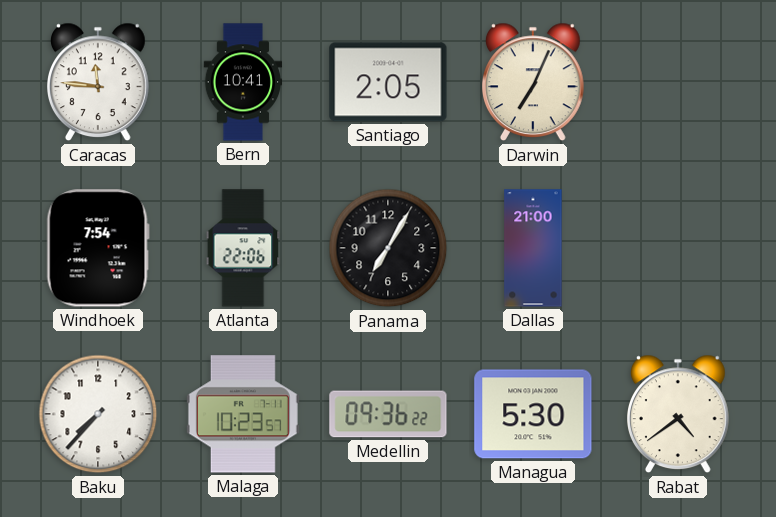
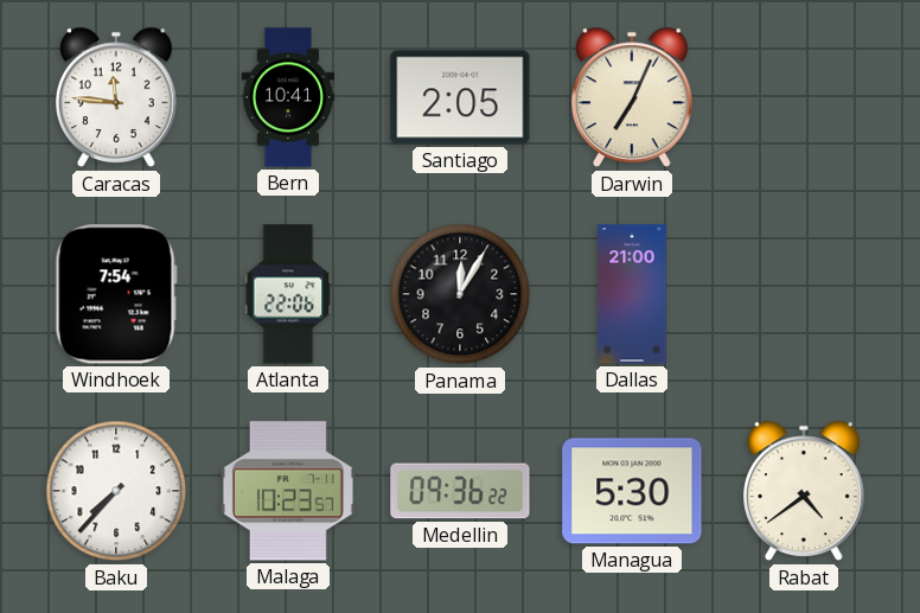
Panama: 7:05 -> 12:05 (460, 294)
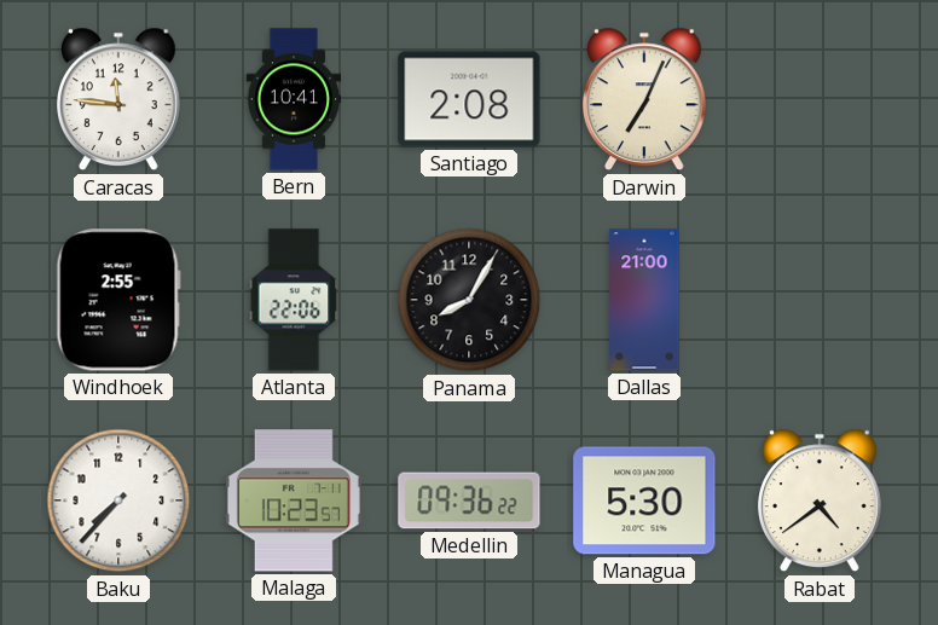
Santiago: 2:05 -> 2:08 (469, 99)
Windhoek: 7:54 -> 2:55 (118, 300)
Panama: 12:05 -> 8:05 (469, 300)
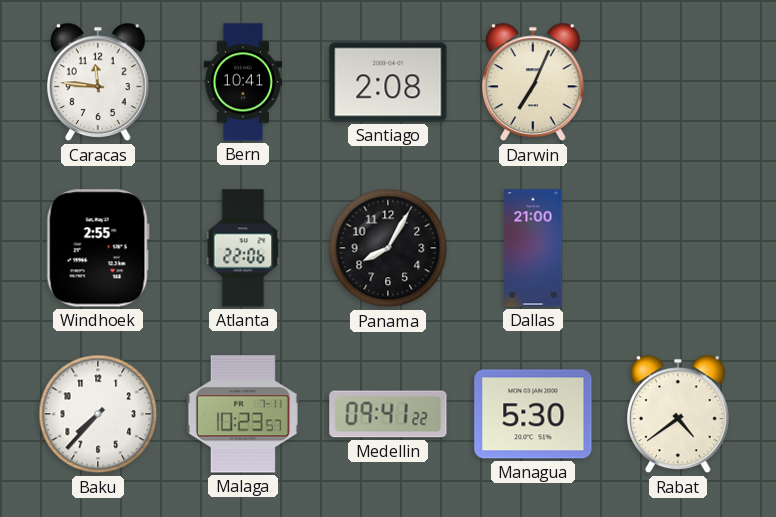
Medellin: 09:36 -> 09:41 (388, 414)
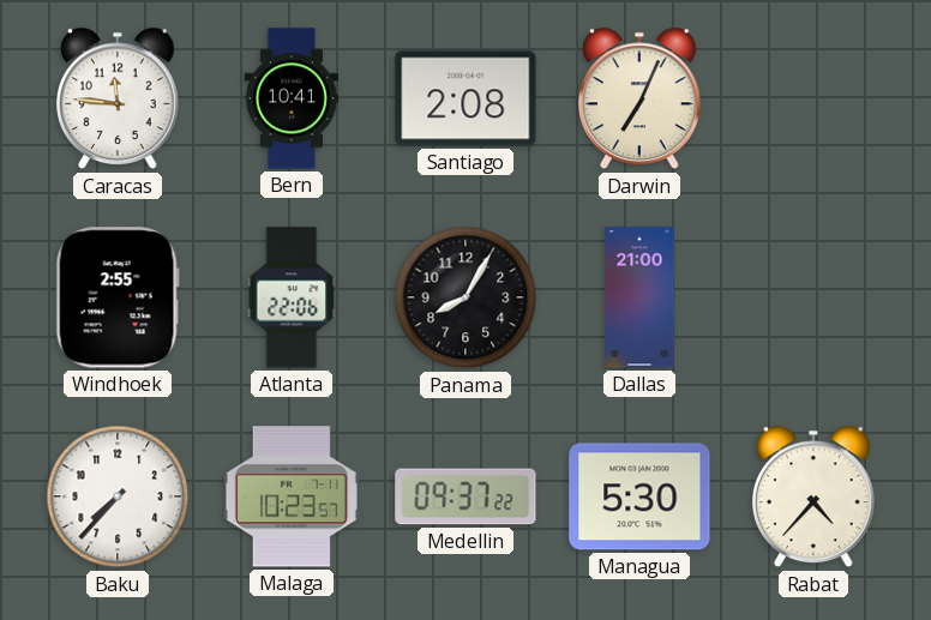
Medellin: 09:41 -> 09:37 (465, 496)
Rabat: 4:39 -> 4:37 (815, 496)
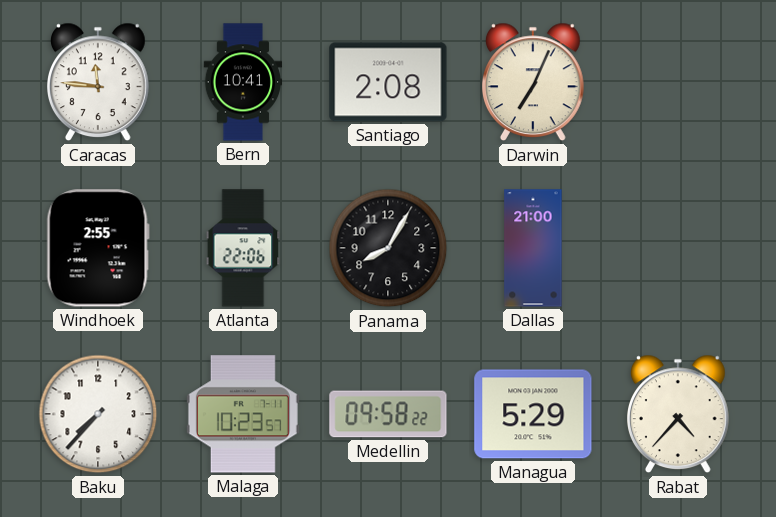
Medellin: 09:37 -> 09:58 (388, 414)
Managua: 5:30 -> 5:29 (533, 414)
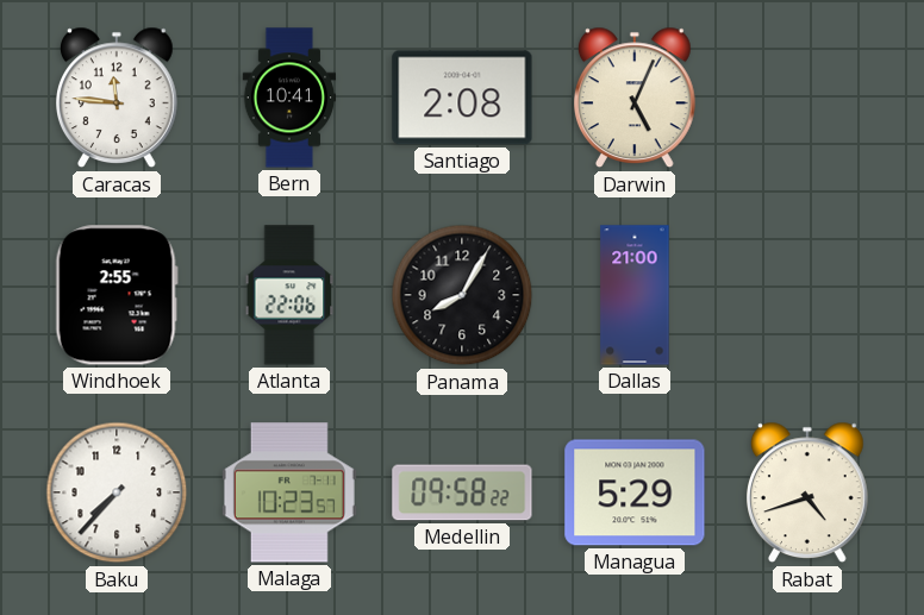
Darwin: 7:04 -> 5:04 (636, 98)
Rabat: 4:37 -> 4:42 (808, 492)
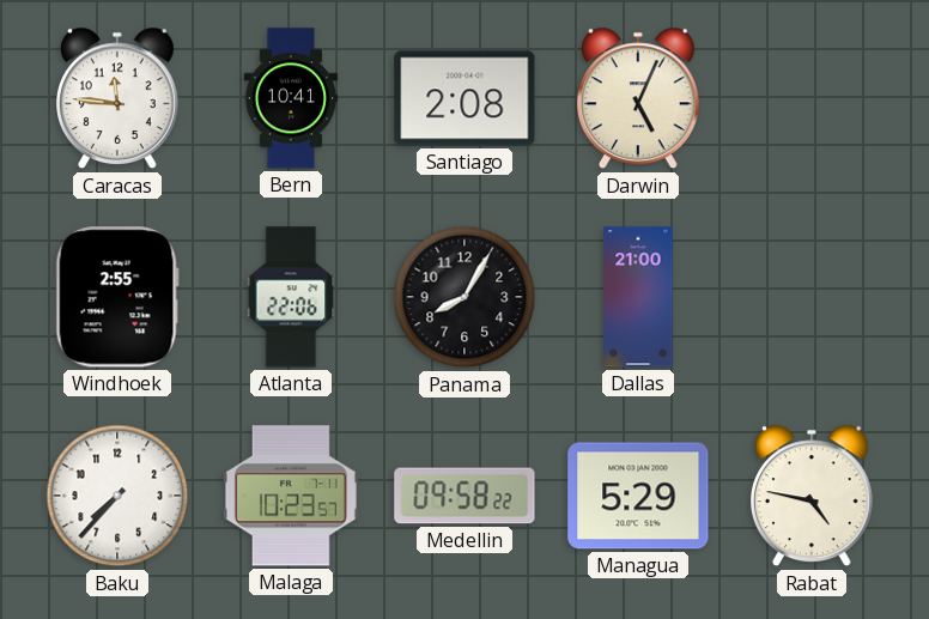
Rabat: 4:42 -> 4:47 (813, 496)
